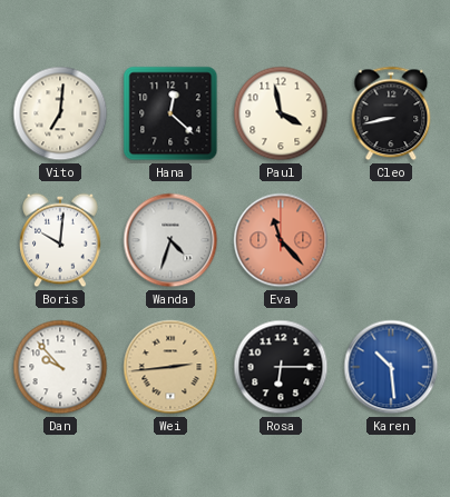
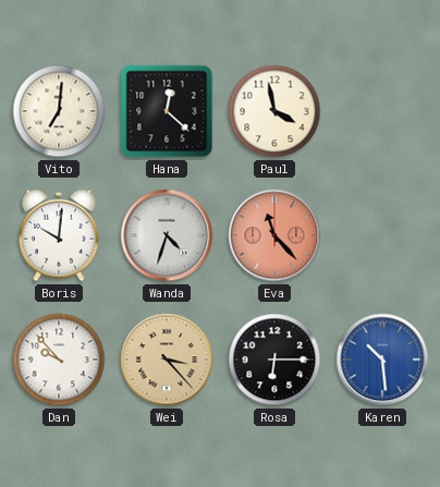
Cleo: 8:43 -> none (391, 113)
Wei: 2:44 -> 3:23 (167, 360)
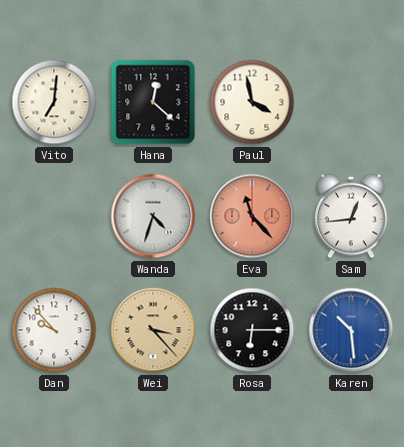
Boris: 10:01 -> none (59, 235)
Sam: none -> 12:44 (351, 216)
